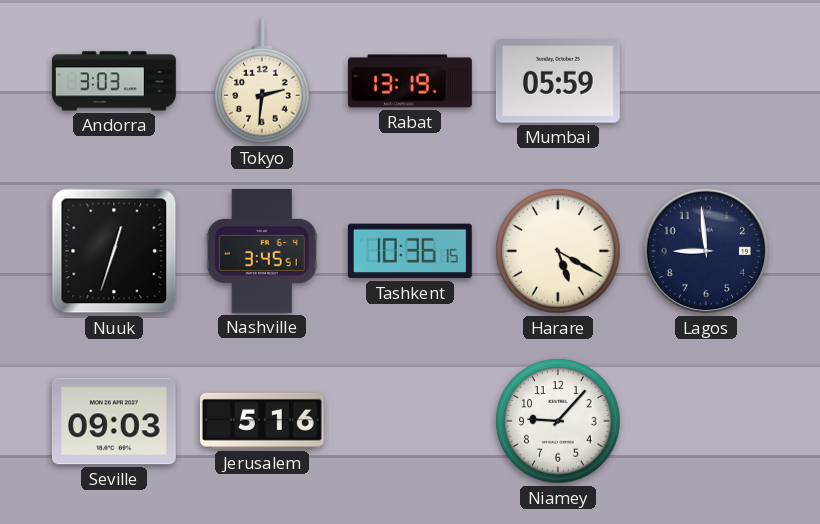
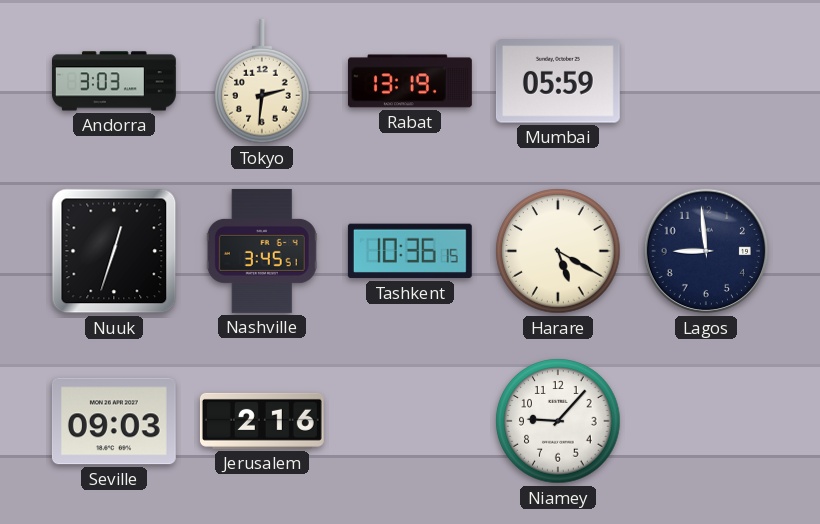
Jerusalem: 5:16 -> 2:16 (262, 421)
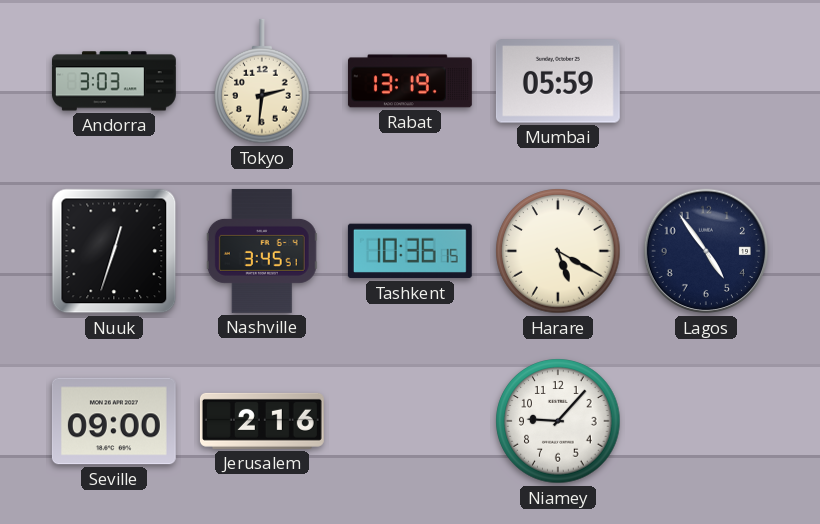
Lagos: 8:59 -> 4:54 (706, 251)
Seville: 09:03 -> 09:00 (114, 421)
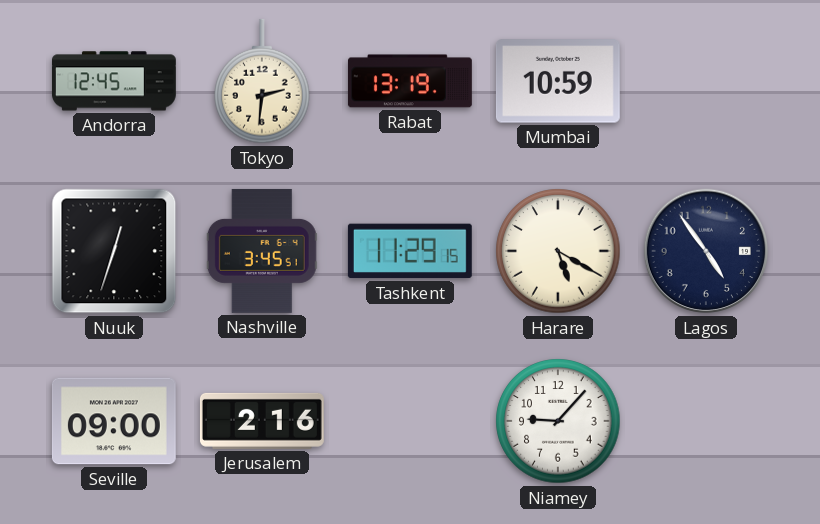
Andorra: 3:03 -> 12:45 (114, 81)
Mumbai: 05:59 -> 10:59 (558, 81)
Tashkent: 10:36 -> 11:29 (410, 251)
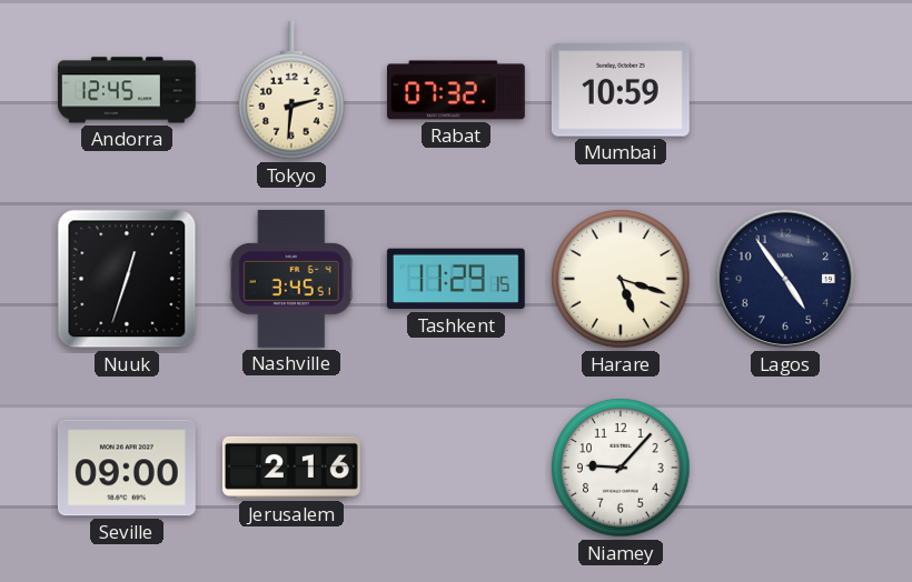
Rabat: 13:19 -> 07:32 (456, 90)
Harare: 5:20 -> 5:18 (621, 279)
